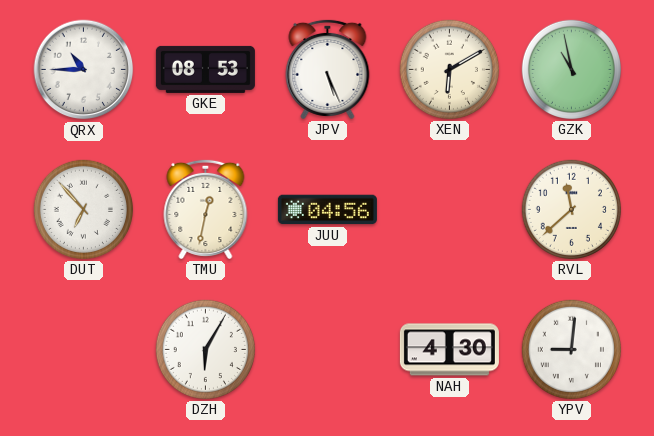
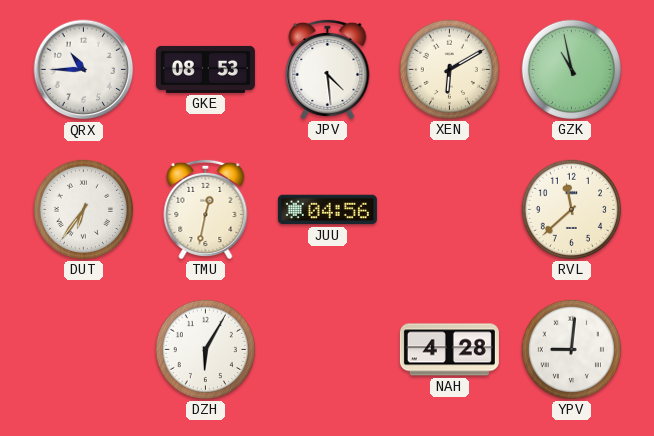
JPV: 5:26 -> 4:29 (328, 69)
DUT: 6:53 -> 6:36 (83, 209)
NAH: 4:30 -> 4:28 (449, 350)
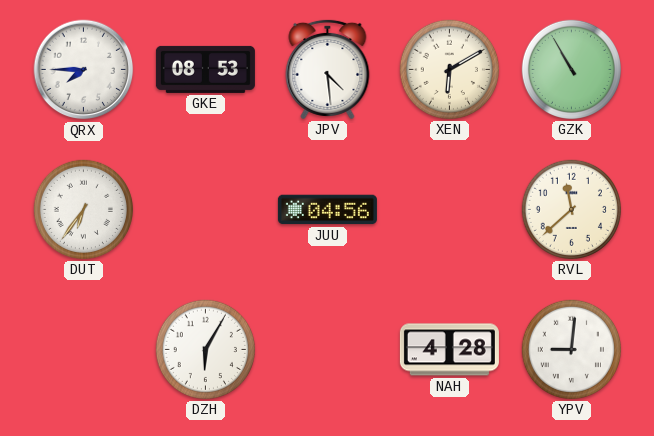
QRX: 10:45 -> 7:45 (84, 70)
GZK: 10:58 -> 10:55 (571, 69)
TMU: 12:32 -> none (206, 209)
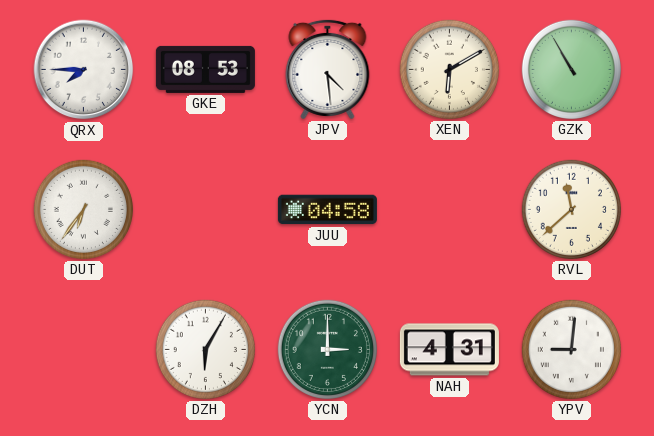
JUU: 04:56 -> 04:58 (327, 210)
YCN: none -> 3:00 (327, 349)
NAH: 4:28 -> 4:31 (449, 350)
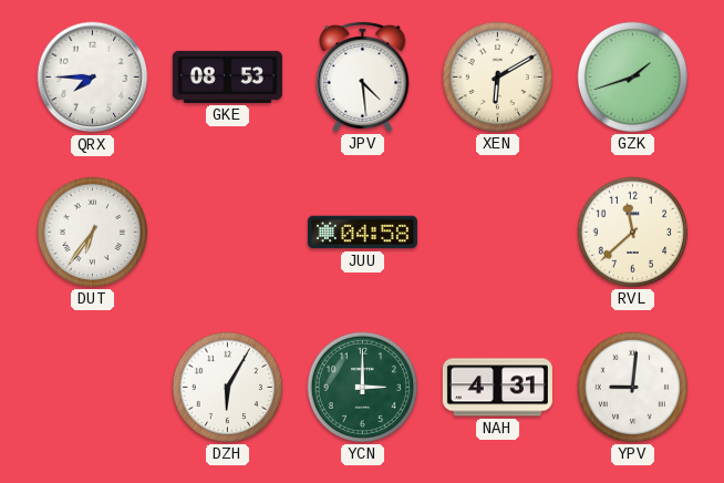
GZK: 10:55 -> 1:42 (632, 76)
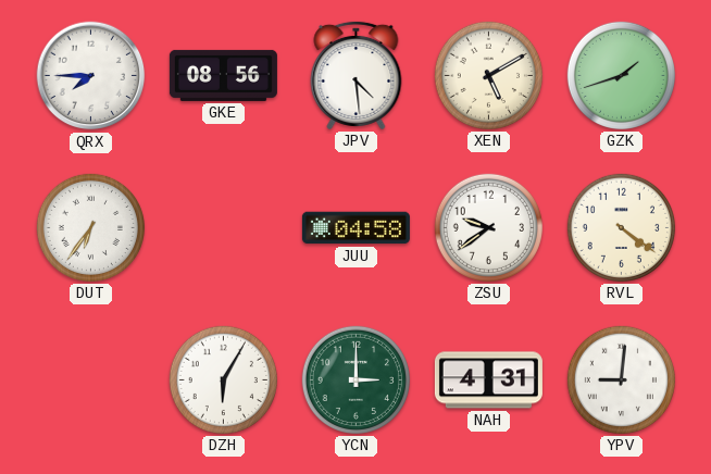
GKE: 08:53 -> 08:56 (223, 75)
XEN: 6:10 -> 5:10 (488, 75)
ZSU: none -> 9:39 (488, 227)
RVL: 11:38 -> 4:21 (621, 227)
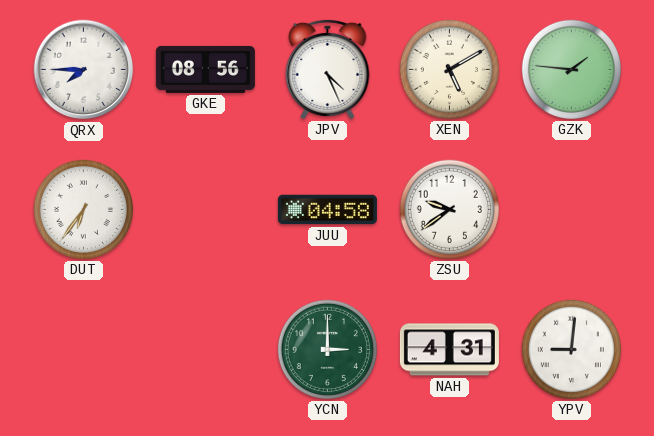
JPV: 4:29 -> 4:26 (328, 69)
GZK: 1:42 -> 1:46 (571, 69)
RVL: 4:21 -> none (621, 227)
DZH: 6:05 -> none (223, 379)
